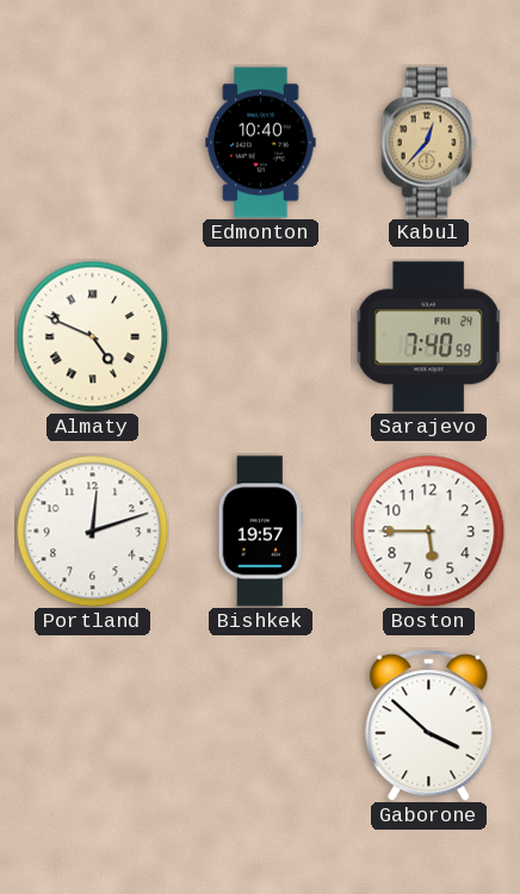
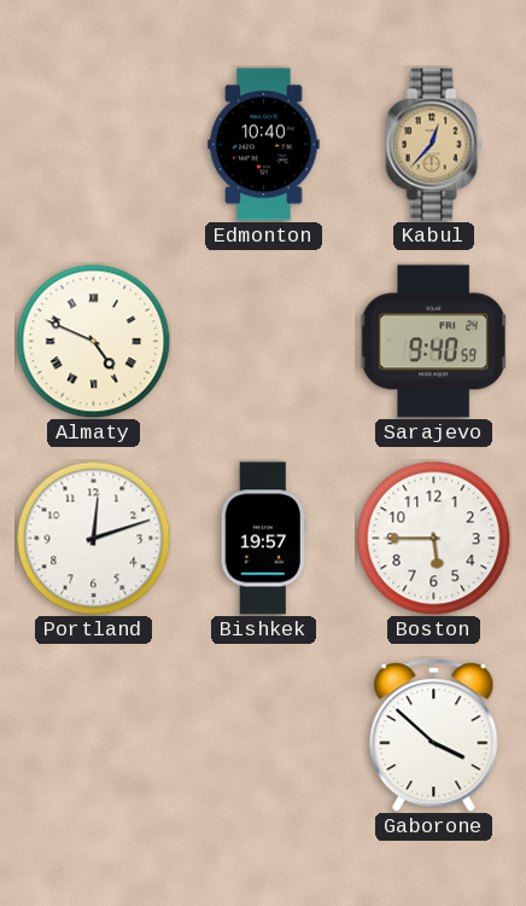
Sarajevo: 7:40 -> 9:40 (434, 342)
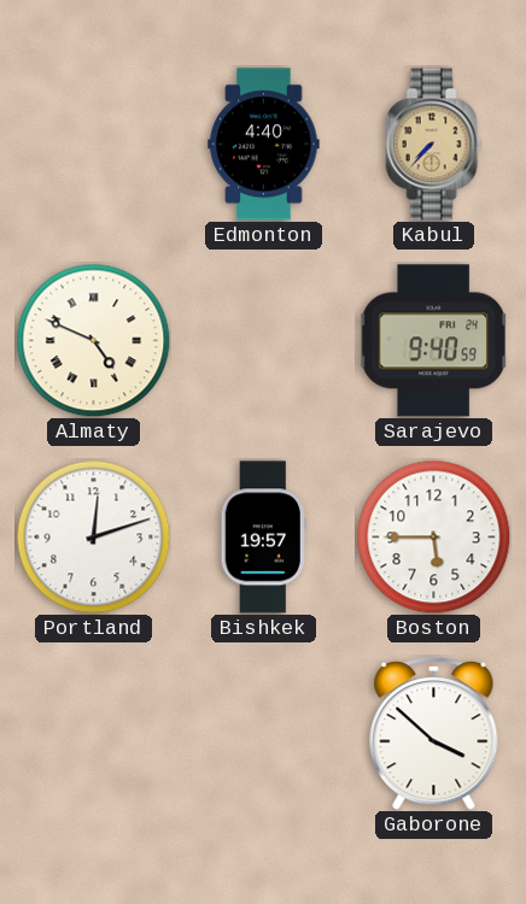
Edmonton: 10:40 -> 4:40 (264, 145)
Kabul: 12:37 -> 7:37 (434, 145)
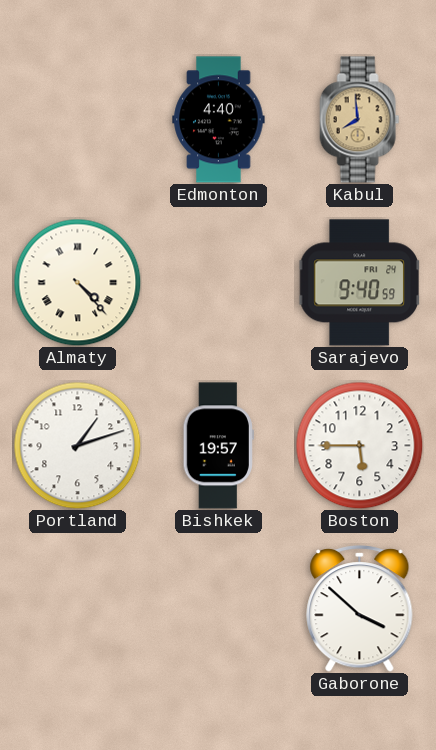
Kabul: 7:37 -> 7:59 (360, 120)
Almaty: 4:49 -> 4:23 (77, 282)
Portland: 12:12 -> 1:12 (77, 445)
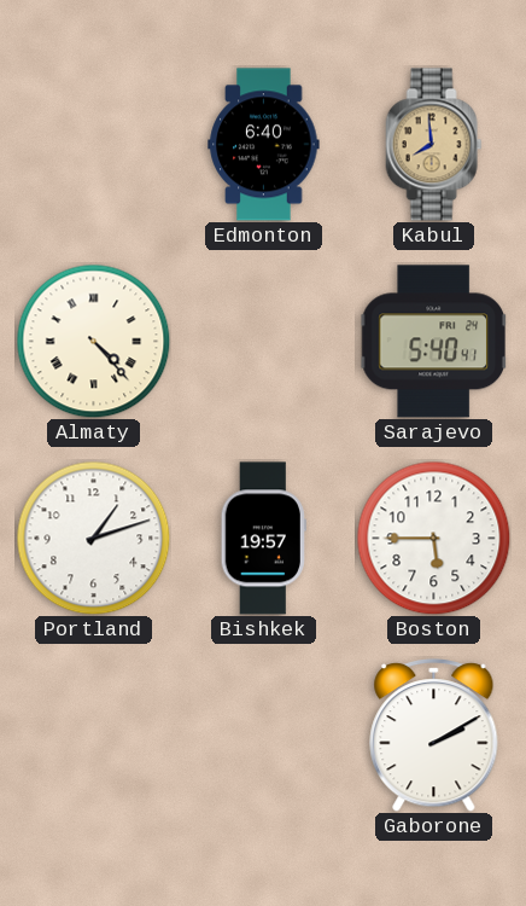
Edmonton: 4:40 -> 6:40 (264, 145)
Sarajevo: 9:40 -> 5:40 (434, 342)
Gaborone: 3:52 -> 2:10 (434, 736)
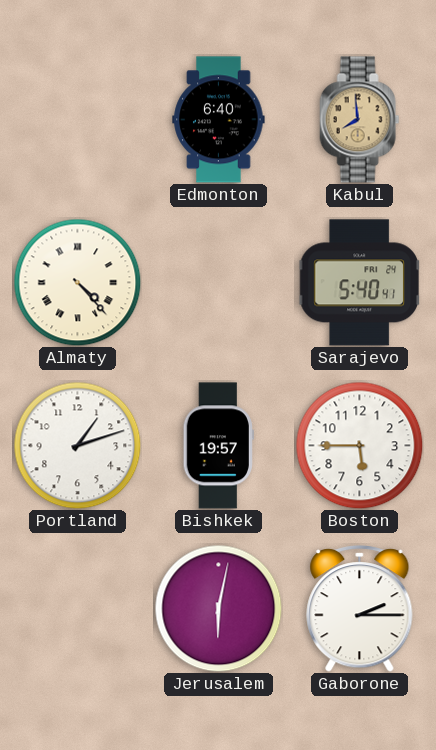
Jerusalem: none -> 6:02 (218, 608)
Gaborone: 2:10 -> 2:15 (360, 609)
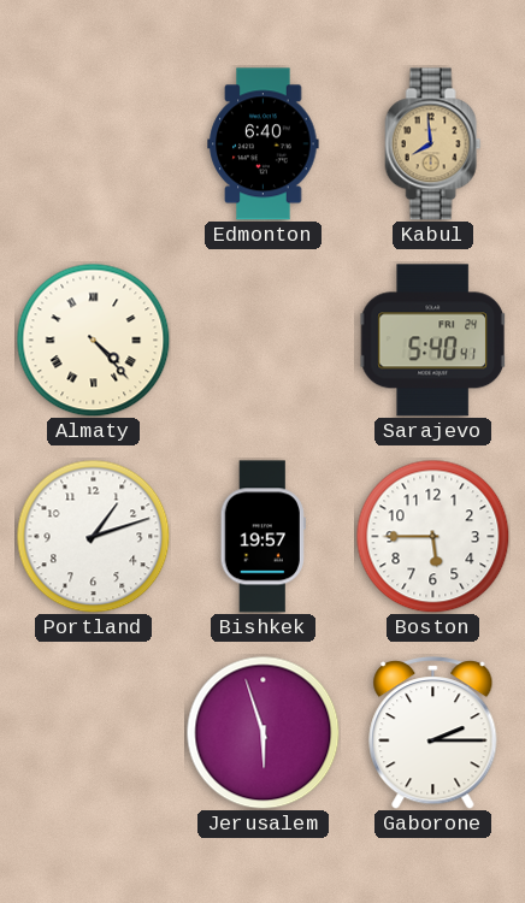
Jerusalem: 6:02 -> 5:57 (262, 732)
